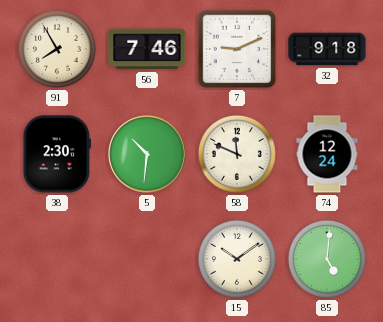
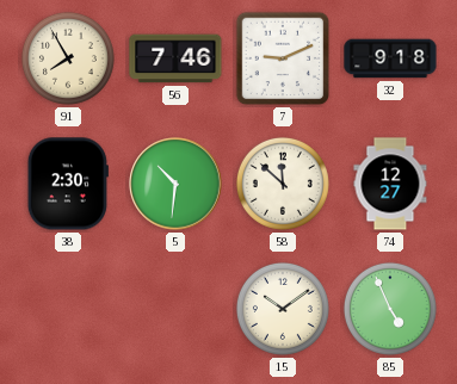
58: 11:49 -> 11:52 (283, 184)
74: 12:24 -> 12:27 (390, 184)
85: 5:01 -> 4:56 (390, 309)
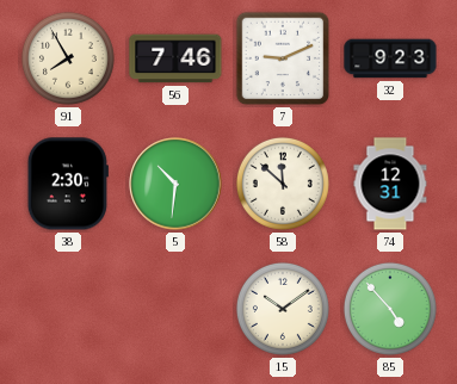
32: 9:18 -> 9:23 (390, 58)
74: 12:27 -> 12:31 (390, 184)
85: 4:56 -> 4:53 (390, 309)
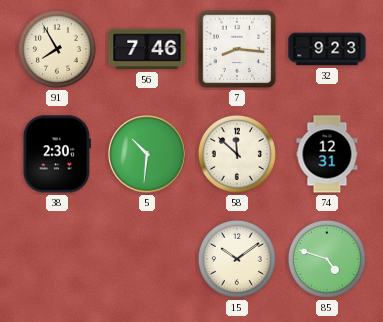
7: 9:11 -> 8:16 (237, 49)
85: 4:53 -> 4:48 (327, 259)
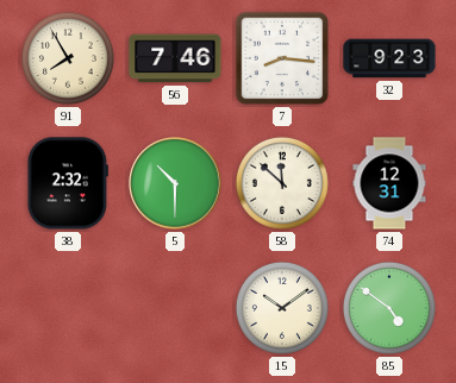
38: 2:30 -> 2:32 (68, 183)
5: 10:31 -> 10:30 (175, 183)
85: 4:48 -> 4:51 (389, 308)
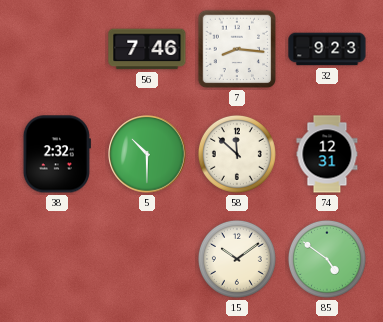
91: 7:55 -> none (68, 58)
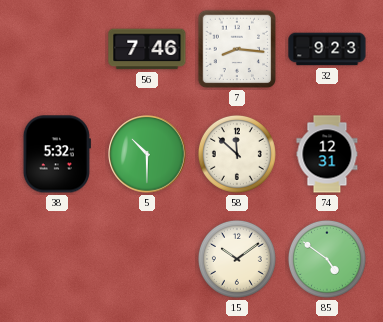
38: 2:32 -> 5:32 (57, 154)
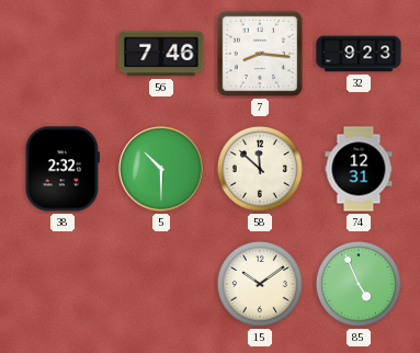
38: 5:32 -> 2:32 (63, 169)
85: 4:51 -> 4:56 (359, 284)
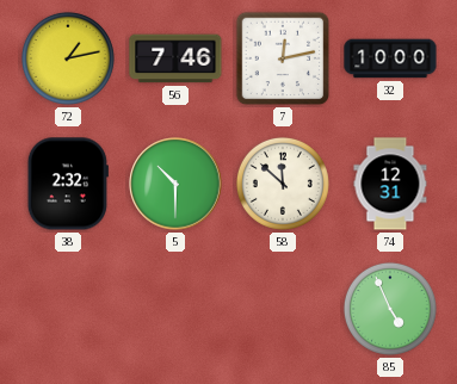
72: none -> 1:13 (68, 58)
7: 8:16 -> 12:13 (283, 58)
32: 9:23 -> 10:00 (390, 58)
15: 10:09 -> none (260, 284)
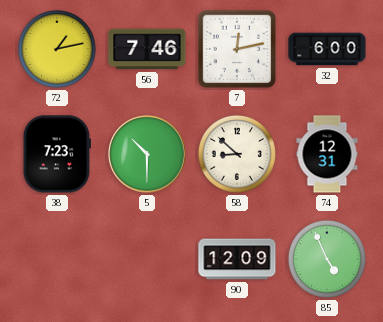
32: 10:00 -> 6:00 (327, 49)
38: 2:32 -> 7:23 (57, 154)
58: 11:52 -> 8:52 (237, 154)
90: none -> 12:09 (237, 259)
